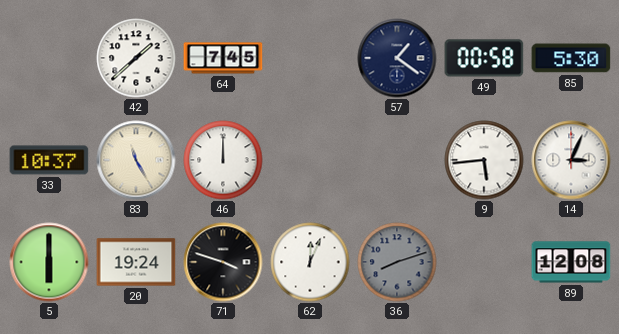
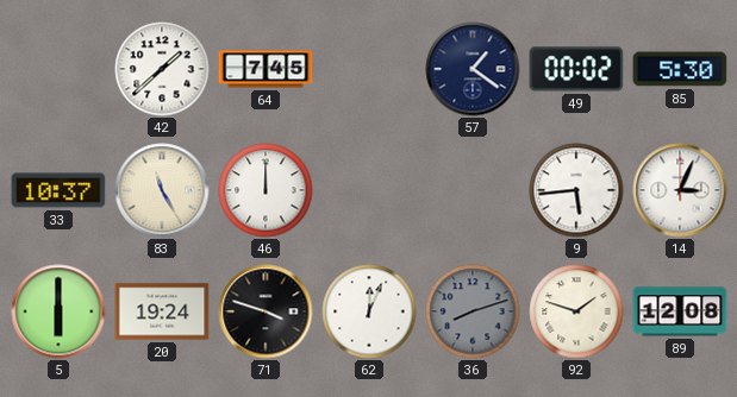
49: 00:58 -> 00:02 (576, 69)
92: none -> 1:48 (576, 311)
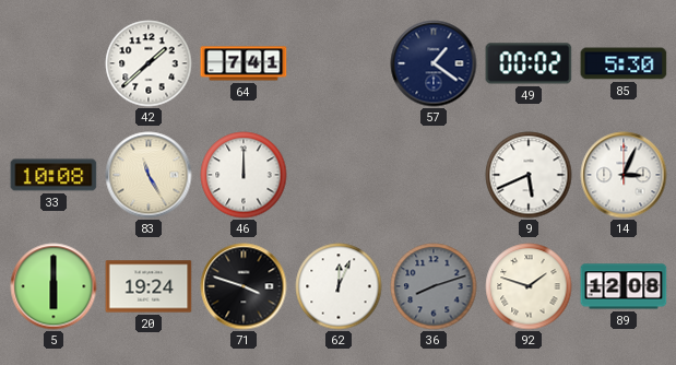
64: 7:45 -> 7:41 (244, 63)
33: 10:37 -> 10:08 (54, 175)
9: 5:44 -> 5:41 (529, 175)
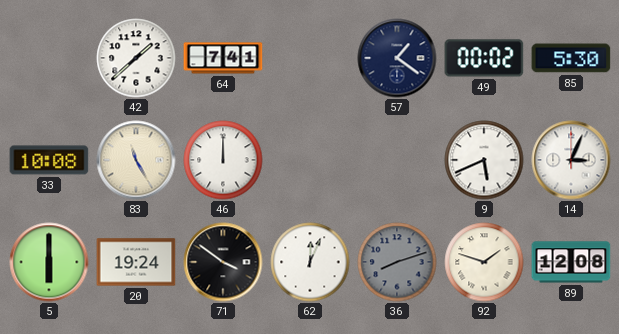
71: 3:48 -> 3:51 (223, 262)
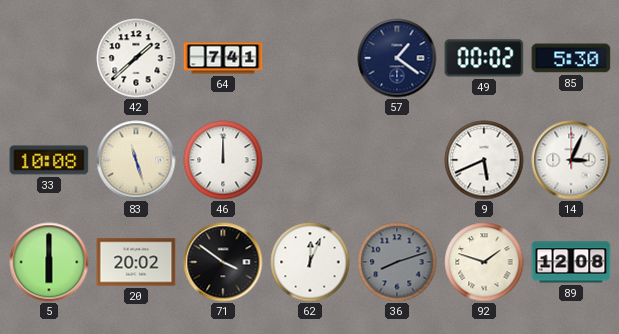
83: 11:25 -> 11:27 (136, 160)
20: 19:24 -> 20:02 (136, 262)
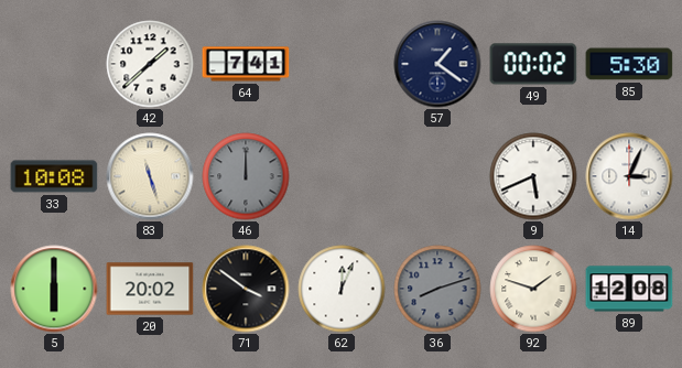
46 dial: white -> grey (246, 176)
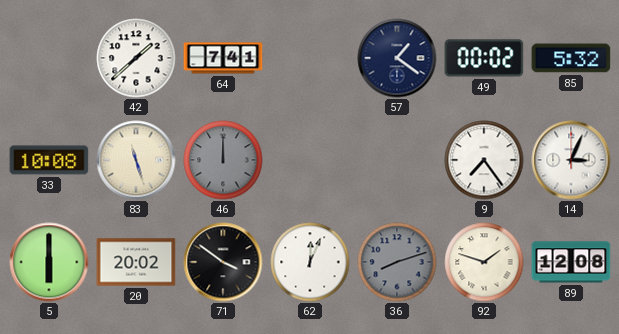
85: 5:30 -> 5:32 (571, 58)
9: 5:41 -> 7:24 (484, 160)
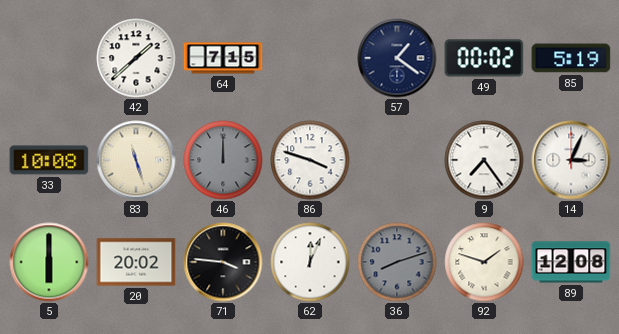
64: 7:41 -> 7:15 (223, 58)
85: 5:32 -> 5:19 (571, 58)
86: none -> 3:48 (310, 160)
71: 3:51 -> 3:46 (223, 262)
